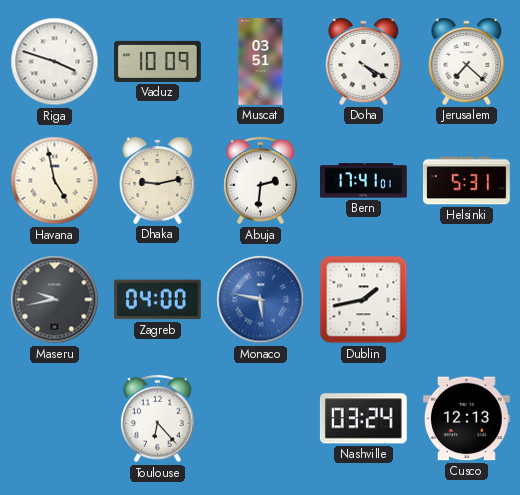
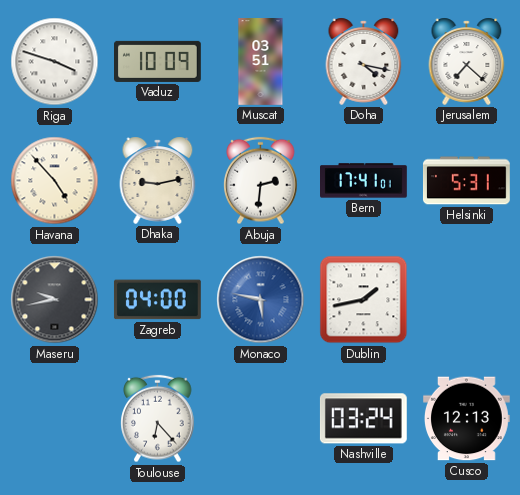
Doha: 4:20 -> 4:17 (364, 61)
Havana: 4:58 -> 4:53 (55, 181)
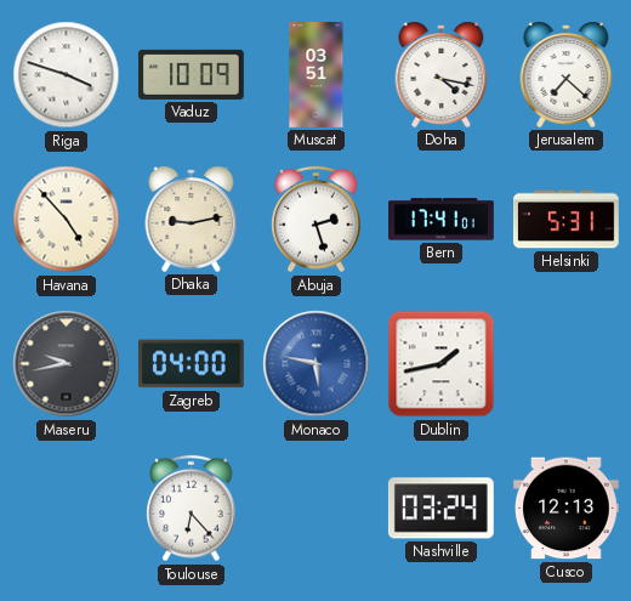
Abuja: 2:31 -> 2:27 (317, 220)
